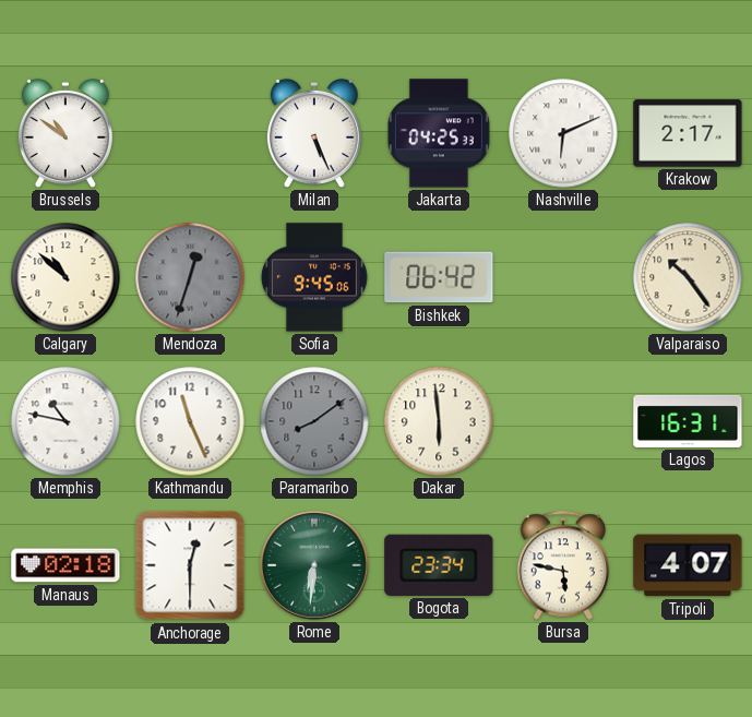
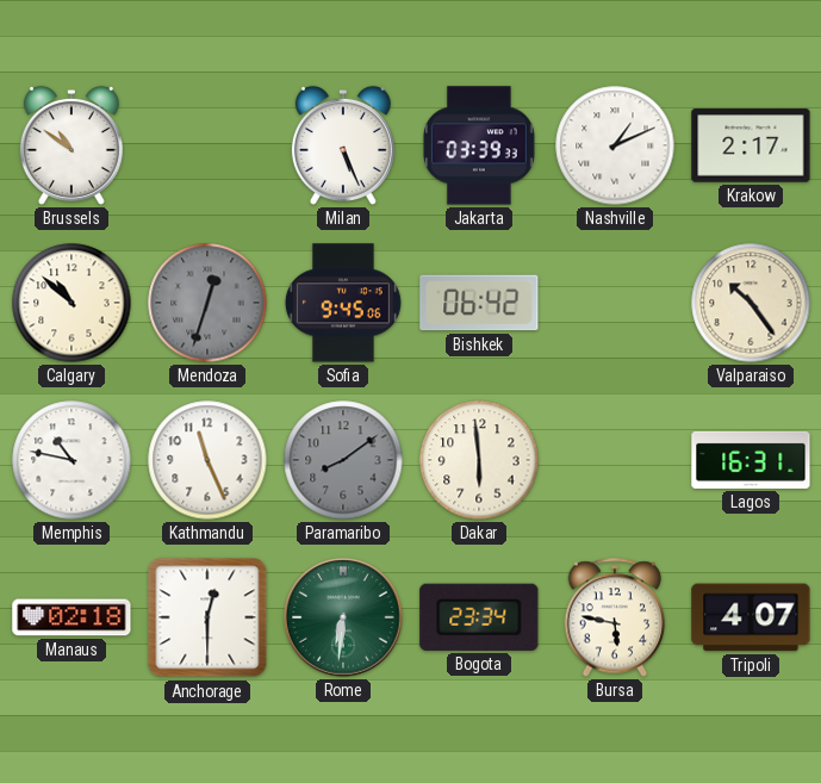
Jakarta: 04:25 -> 03:39 (479, 145)
Nashville: 6:11 -> 1:11 (615, 145)
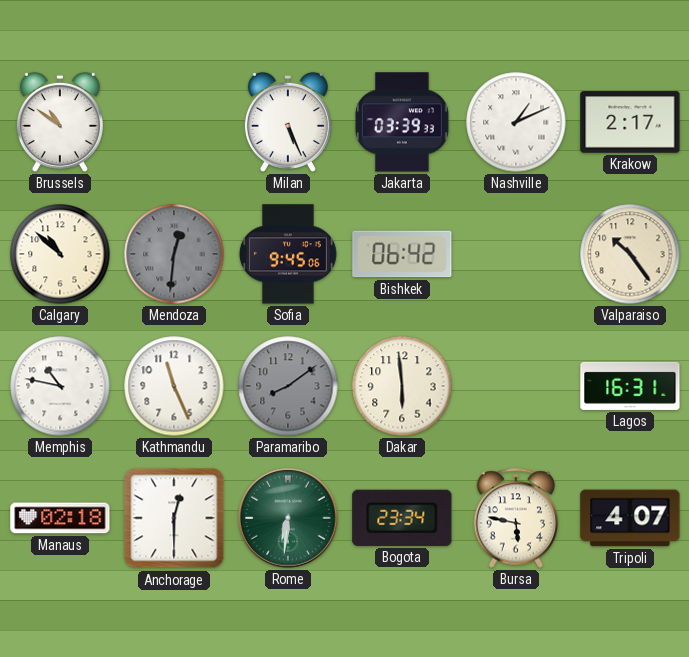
Mendoza: 12:33 -> 12:31 (174, 254)
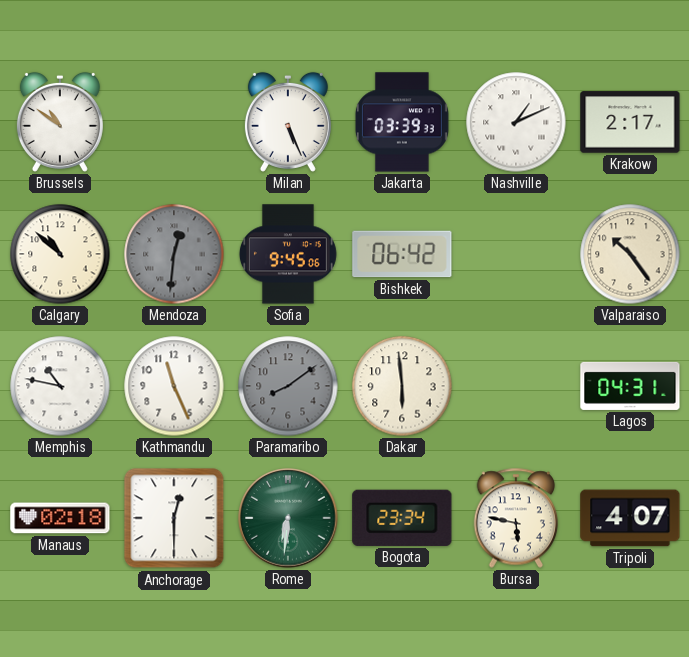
Lagos: 16:31 -> 04:31 (630, 386)
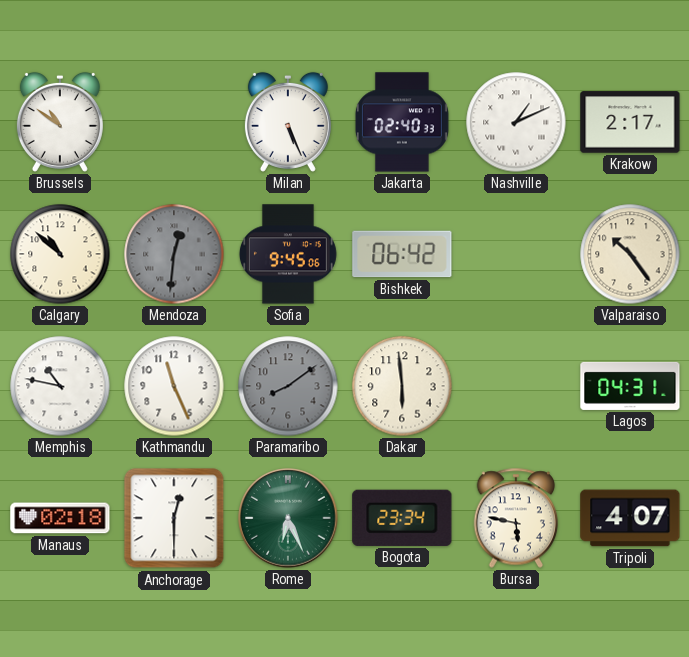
Jakarta: 03:39 -> 02:40 (402, 122)
Rome: 6:31 -> 6:26 (288, 518)
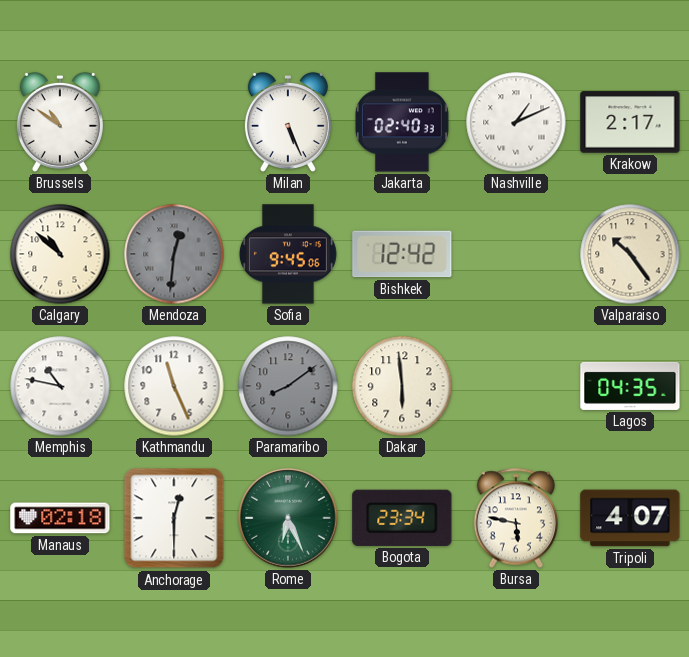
Bishkek: 06:42 -> 12:42 (402, 254)
Lagos: 04:31 -> 04:35 (630, 386)
